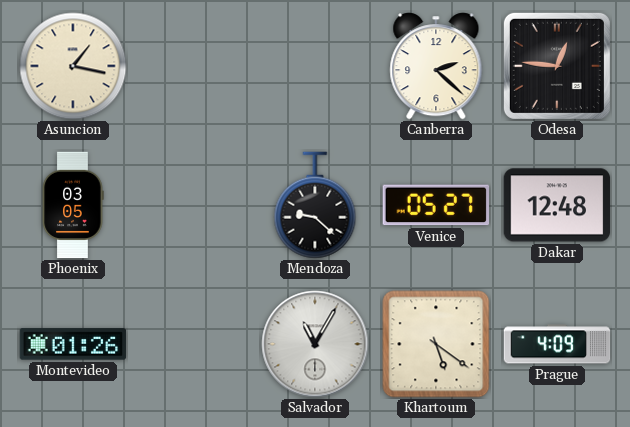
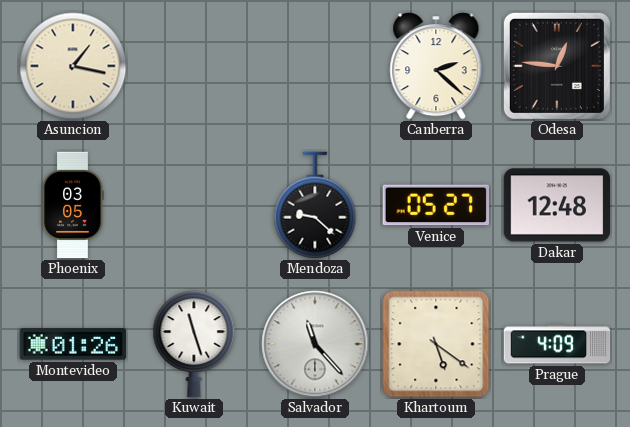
Kuwait: none -> 11:27 (194, 344)
Salvador: 11:05 -> 11:23 (315, 344)
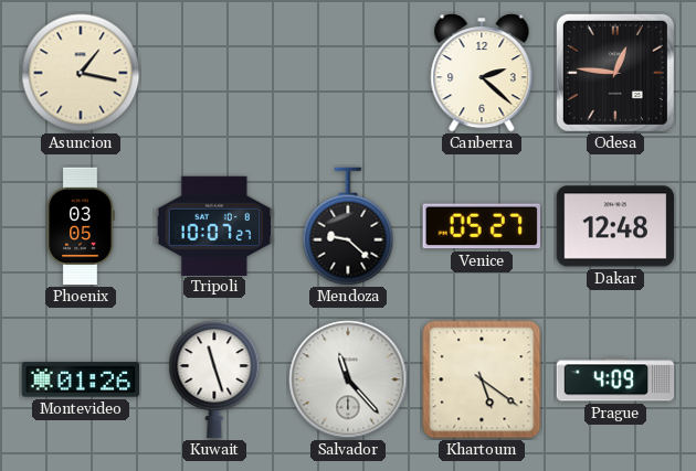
Tripoli: none -> 10:07 (214, 225)
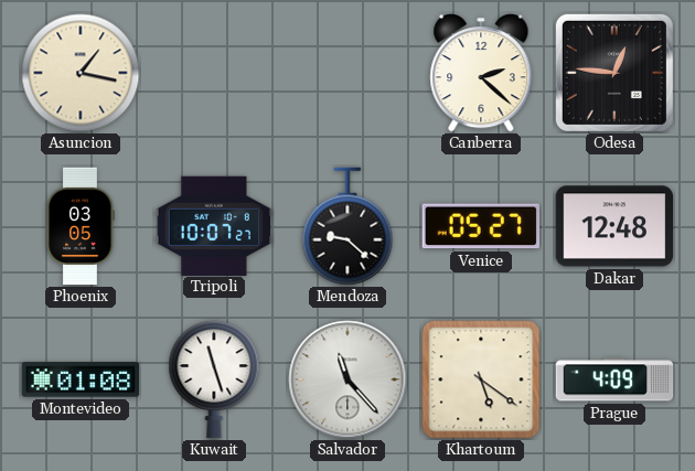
Montevideo: 01:26 -> 01:08 (81, 379)
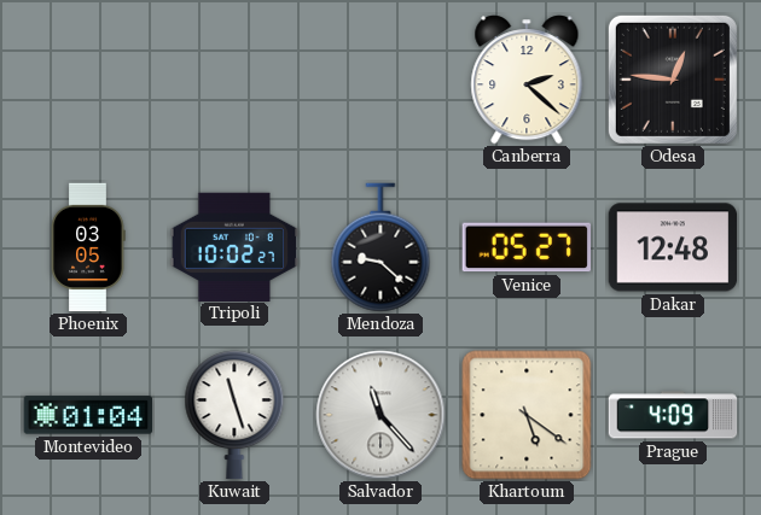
Asuncion: 1:17 -> none (81, 73)
Tripoli: 10:07 -> 10:02 (234, 246)
Montevideo: 01:08 -> 01:04 (88, 415)
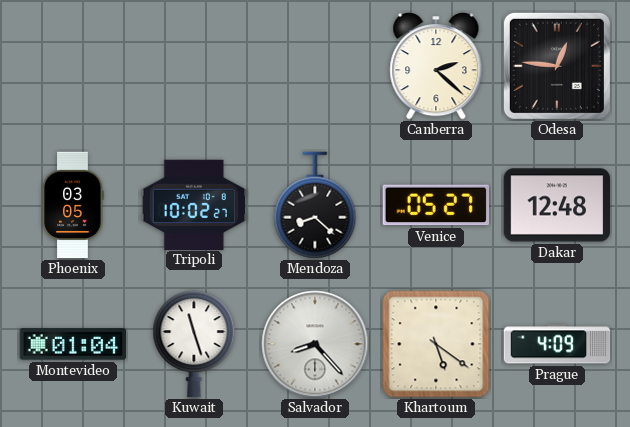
Mendoza: 9:22 -> 8:22 (315, 205)
Salvador: 11:23 -> 8:23 (315, 344)
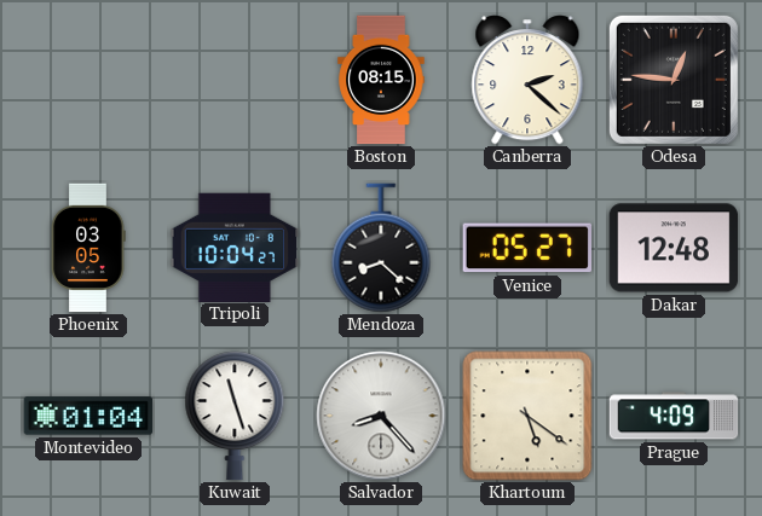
Boston: none -> 08:15 (381, 80)
Tripoli: 10:02 -> 10:04 (235, 247)
